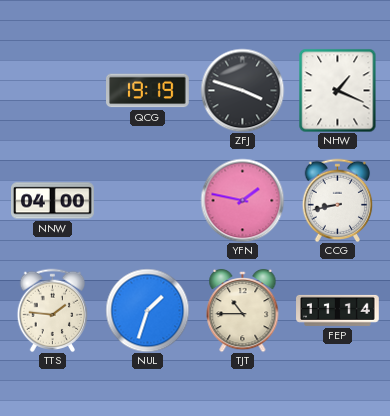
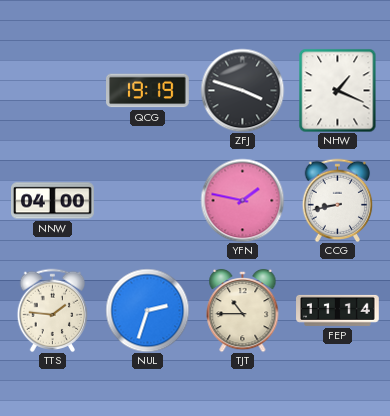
NUL: 1:33 -> 2:33 (147, 310)
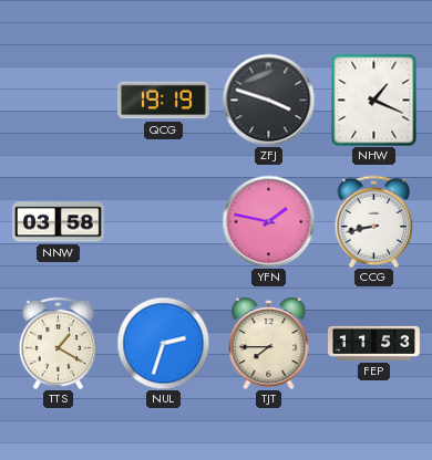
NNW: 04:00 -> 03:58 (59, 222)
TTS: 1:46 -> 1:20 (59, 343)
TJT: 10:45 -> 7:45 (269, 343)
FEP: 11:14 -> 11:53 (374, 343)
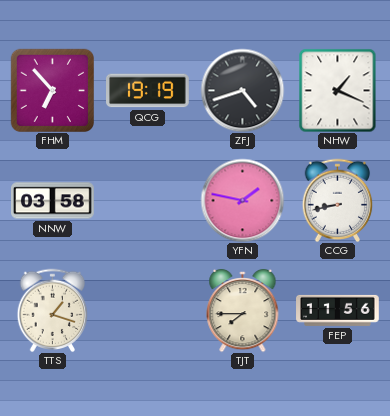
FHM: none -> 6:53 (52, 90)
ZFJ: 3:48 -> 4:42 (242, 90)
TTS: 1:20 -> 1:18 (53, 310)
NUL: 2:33 -> none (163, 343)
FEP: 11:53 -> 11:56 (338, 310)
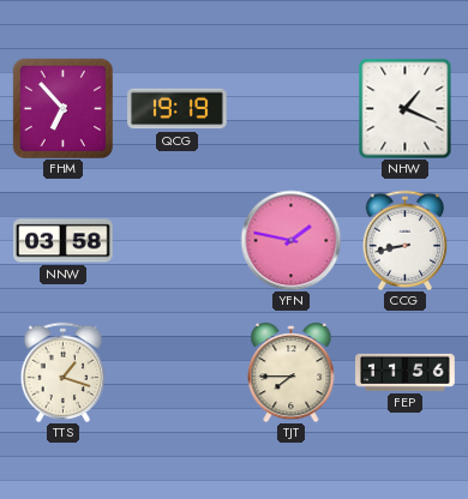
ZFJ: 4:42 -> none (242, 90)
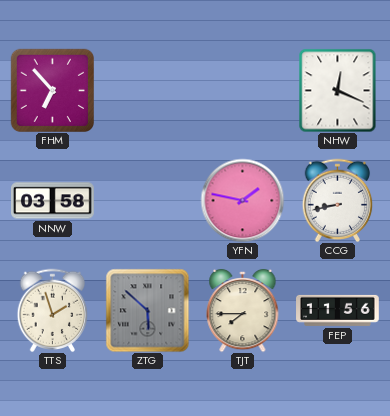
QCG: 19:19 -> none (178, 109)
NHW: 1:19 -> 12:19 (338, 90)
TTS: 1:18 -> 1:57 (53, 310)
ZTG: none -> 5:52 (147, 310)
